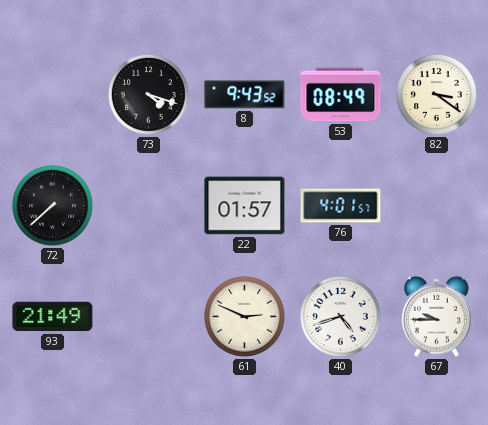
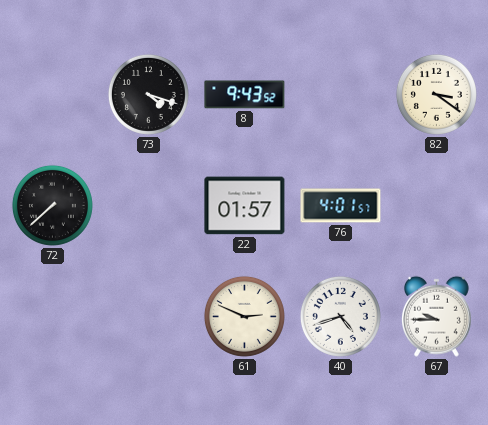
53: 08:49 -> none (341, 95)
93: 21:49 -> none (53, 317)
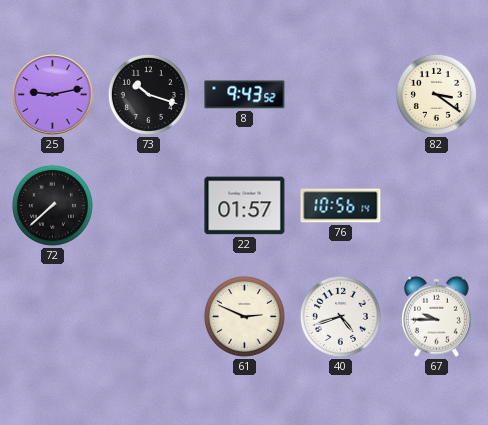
25: none -> 9:13 (53, 95)
73: 4:18 -> 10:18 (148, 94)
76: 4:01 -> 10:56 (341, 206)
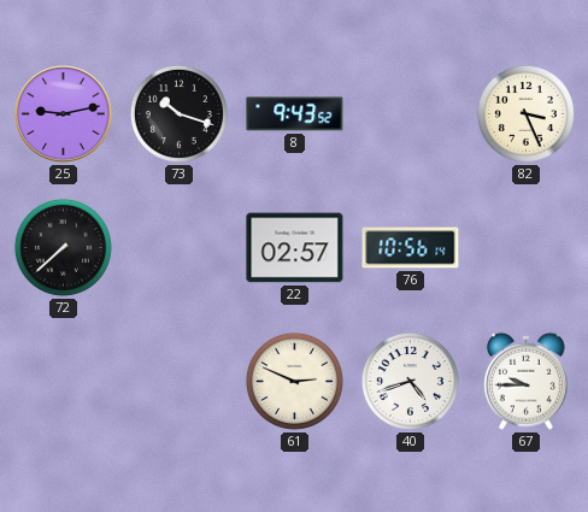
82: 3:21 -> 3:26 (525, 113)
22: 01:57 -> 02:57 (295, 248)
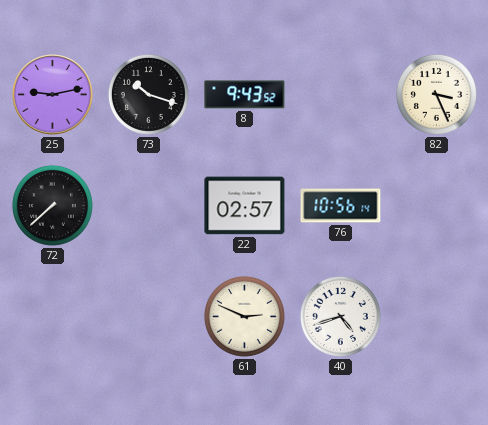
67: 9:45 -> none (527, 381)
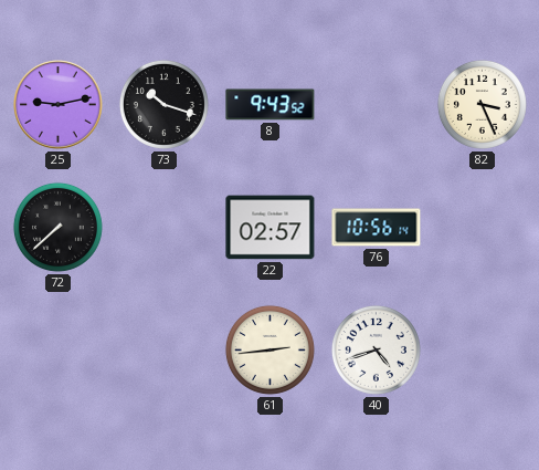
61: 2:49 -> 2:44 (269, 349)
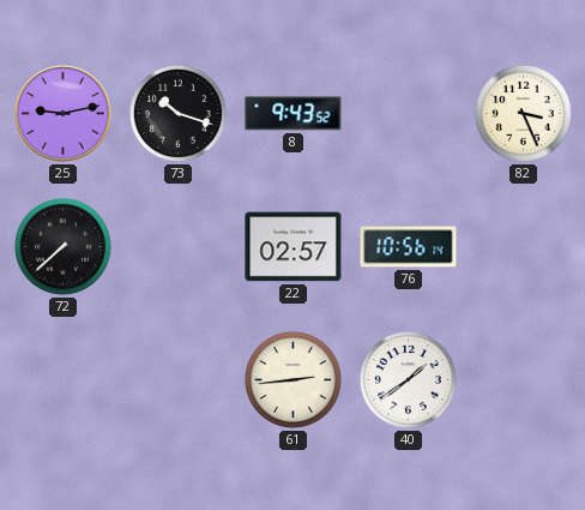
40: 4:42 -> 1:39 (408, 379)
